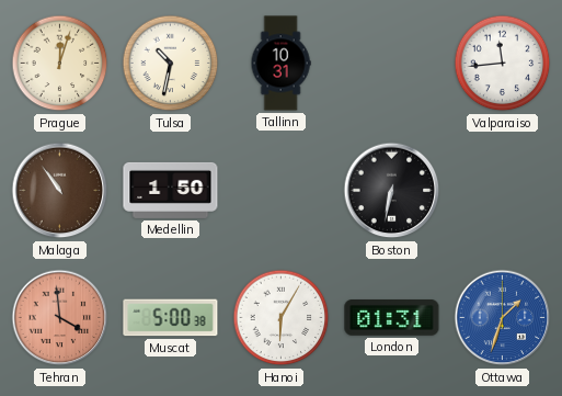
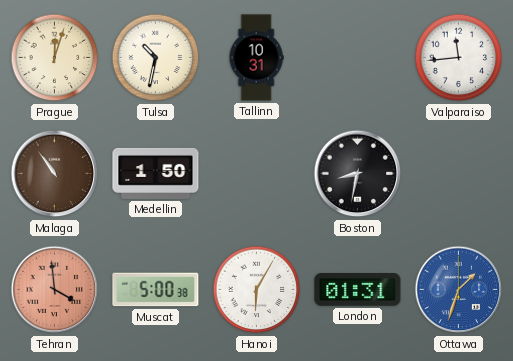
Boston: 6:32 -> 8:32 (358, 174)
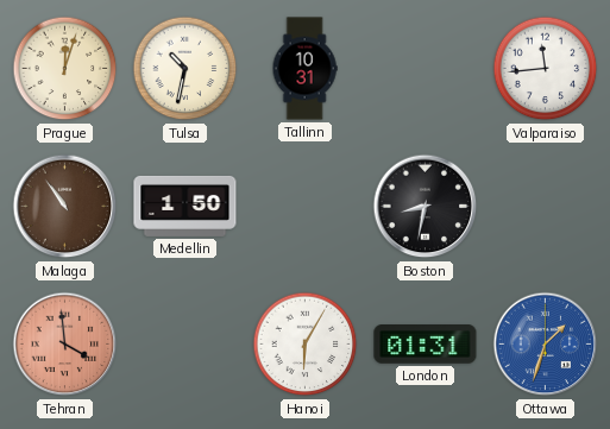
Muscat: 5:00 -> none (156, 290)
